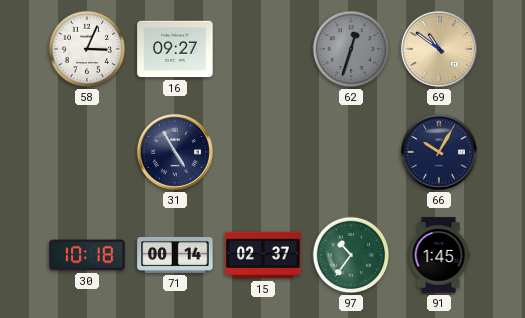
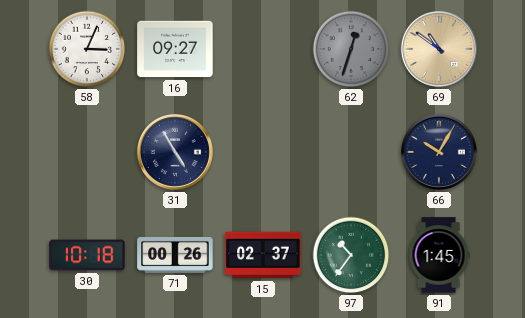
71: 00:14 -> 00:26 (175, 255)
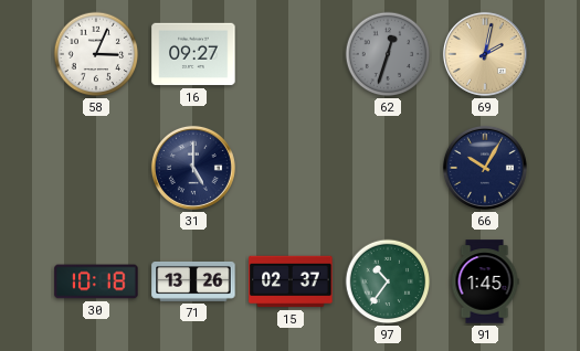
69: 10:51 -> 2:02 (485, 54)
31: 4:55 -> 5:00 (193, 168)
71: 00:26 -> 13:26 (193, 281)
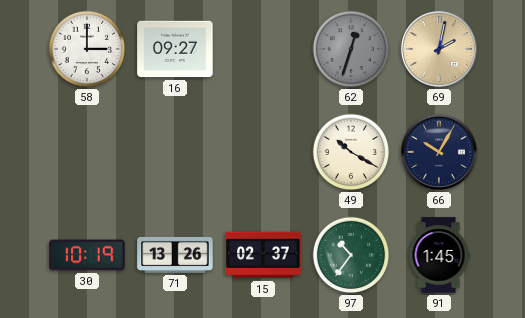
58: 3:04 -> 3:00 (87, 49)
31: 5:00 -> none (193, 168)
49: none -> 10:20 (351, 152)
30: 10:18 -> 10:19 (87, 255)
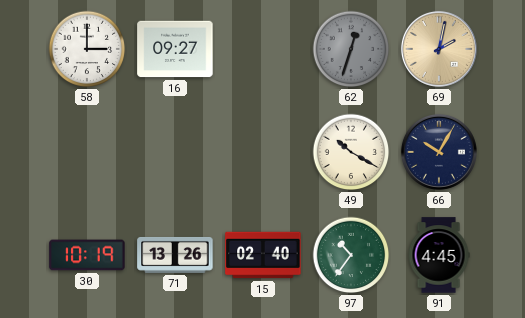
15: 02:37 -> 02:40 (263, 255)
91: 1:45 -> 4:45 (439, 255)
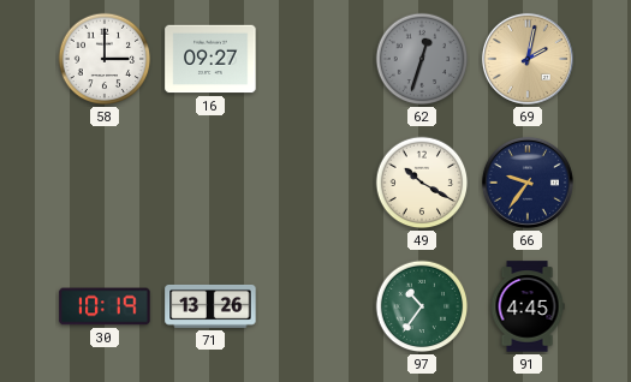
66: 10:05 -> 9:36 (528, 183)
15: 02:40 -> none (263, 255)
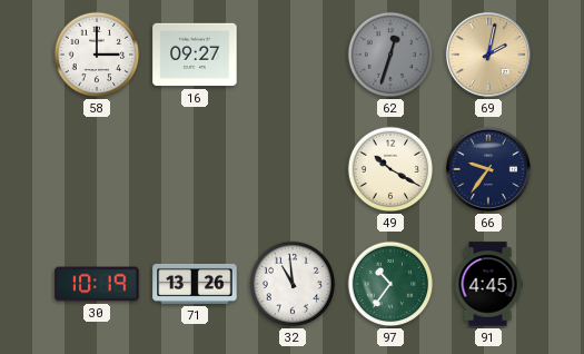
32: none -> 10:59 (293, 284)
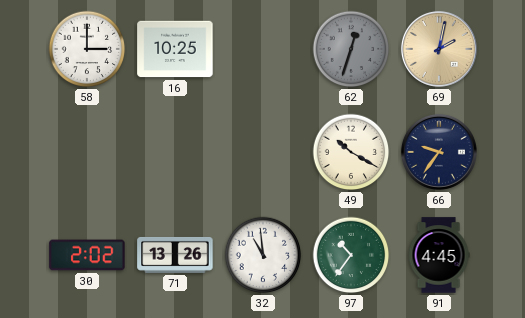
16: 09:27 -> 10:25 (175, 49)
30: 10:19 -> 2:02 (87, 255)
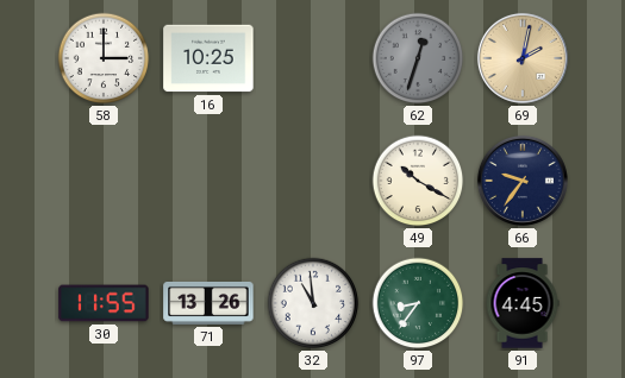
30: 2:02 -> 11:55 (104, 303)
97: 10:36 -> 8:36 (418, 303)
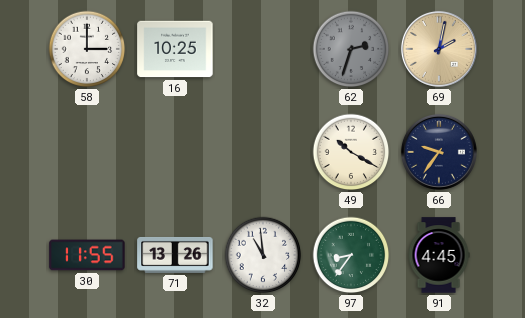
62: 12:33 -> 2:33 (351, 49)
